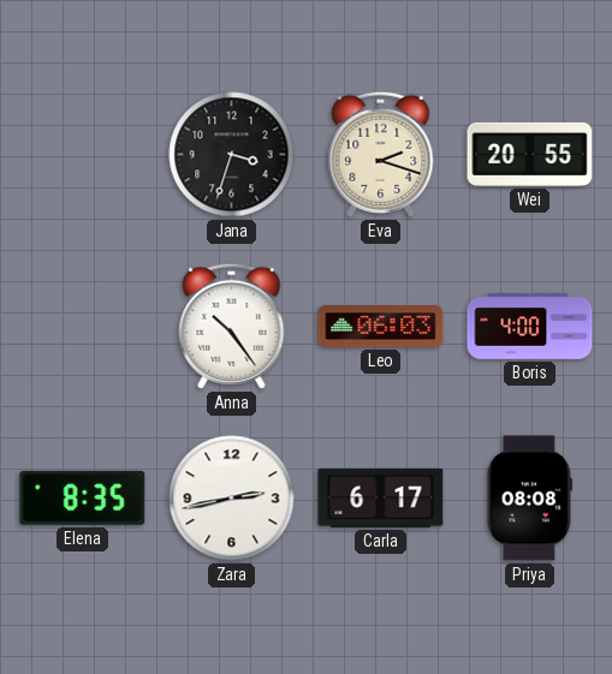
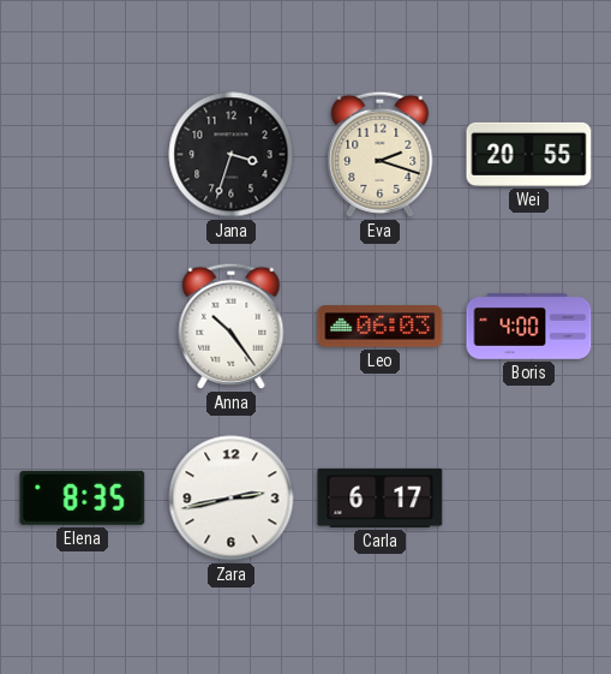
Priya: 08:08 -> none (529, 499)
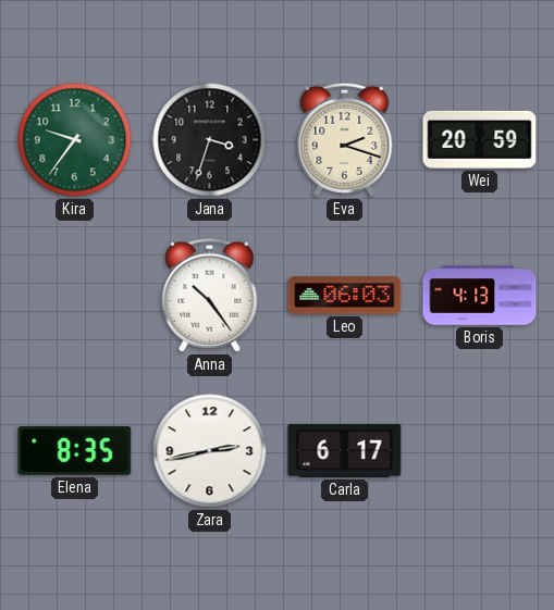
Kira: none -> 9:36 (75, 140)
Wei: 20:55 -> 20:59 (480, 139)
Boris: 4:00 -> 4:13 (480, 296)
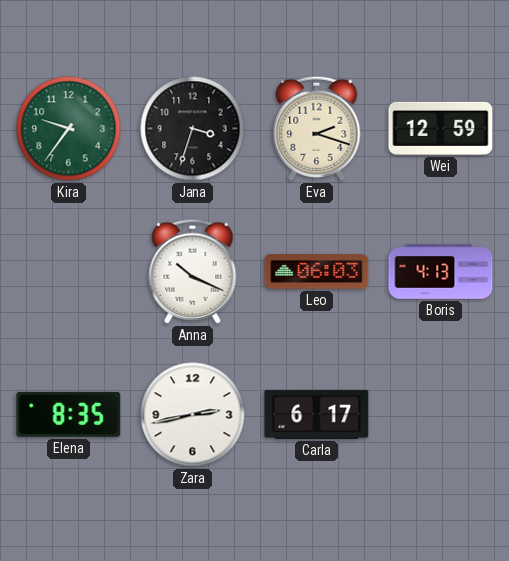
Wei: 20:59 -> 12:59 (441, 128)
Anna: 10:24 -> 10:19 (193, 271)
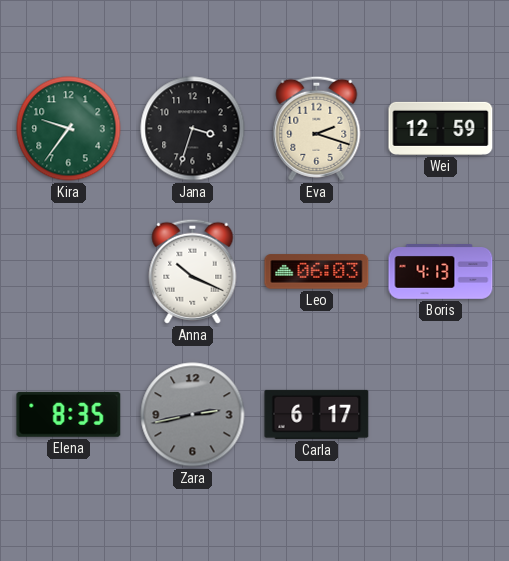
Zara dial: white -> grey (193, 415)
